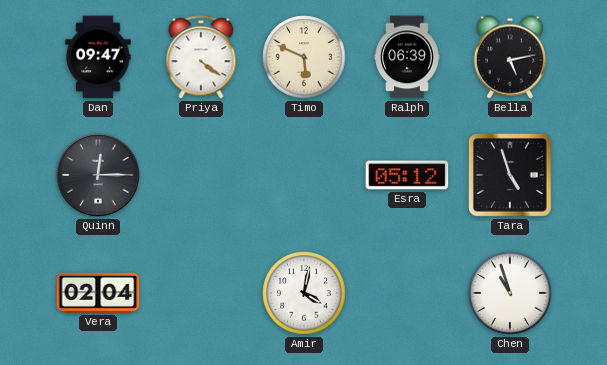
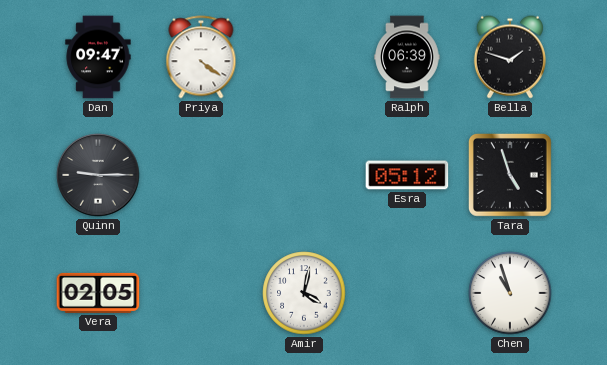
Timo: 5:49 -> none (304, 57)
Bella: 5:13 -> 1:48 (510, 57)
Quinn: 12:15 -> 9:15 (98, 175)
Vera: 02:04 -> 02:05 (98, 293)
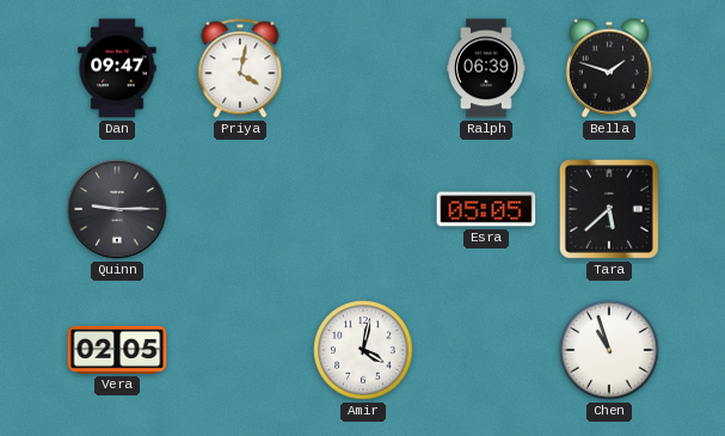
Priya: 4:21 -> 4:02 (240, 68)
Esra: 05:12 -> 05:05 (486, 209)
Tara: 4:57 -> 5:38 (609, 209)
